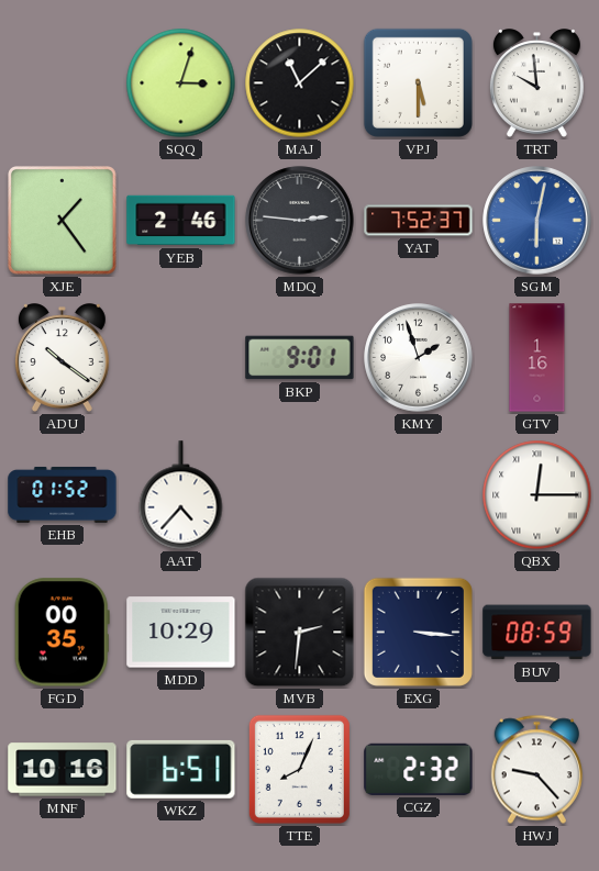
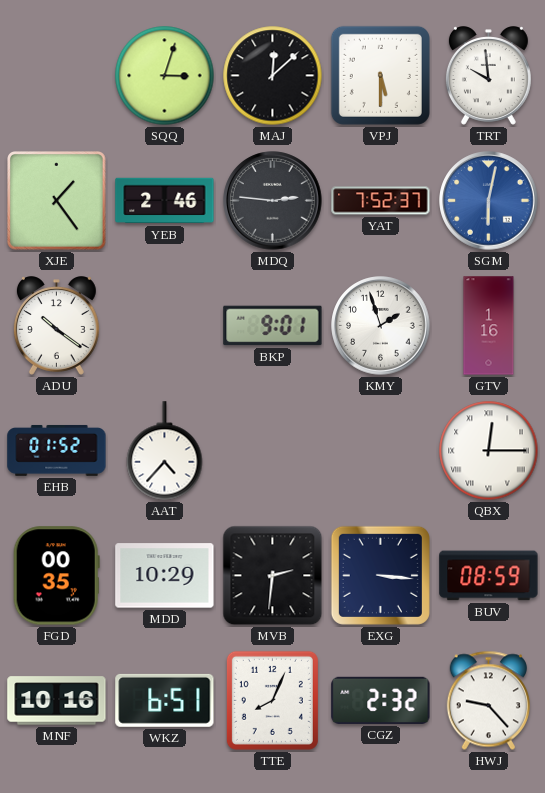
MAJ: 11:08 -> 12:08 (273, 76)
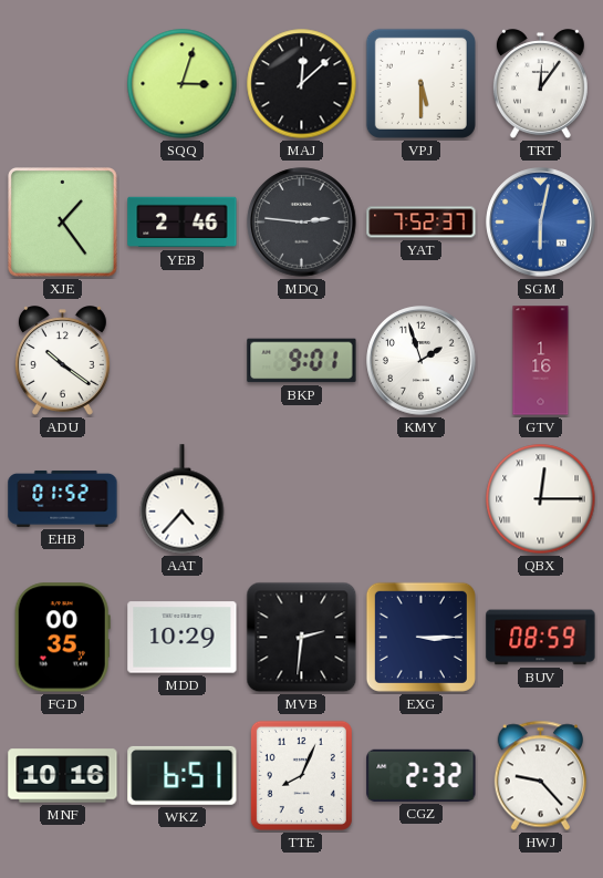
TRT: 9:59 -> 12:06 (540, 84)
EXG: 3:16 -> 3:15 (420, 637)
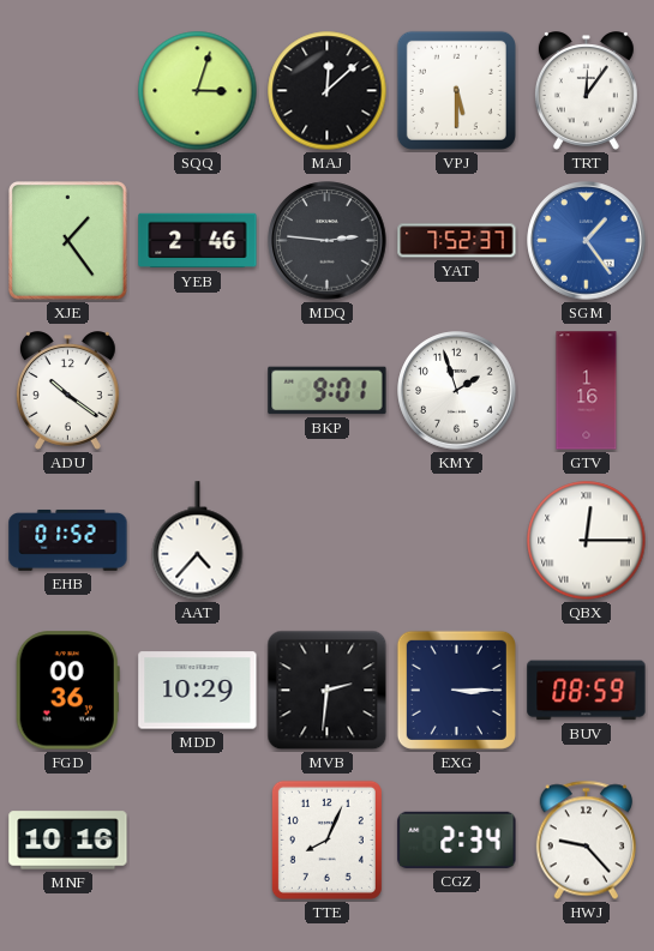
SGM: 6:02 -> 1:24 (587, 241)
FGD: 00:35 -> 00:36 (67, 691)
WKZ: 6:51 -> none (183, 775)
CGZ: 2:32 -> 2:34 (457, 839)
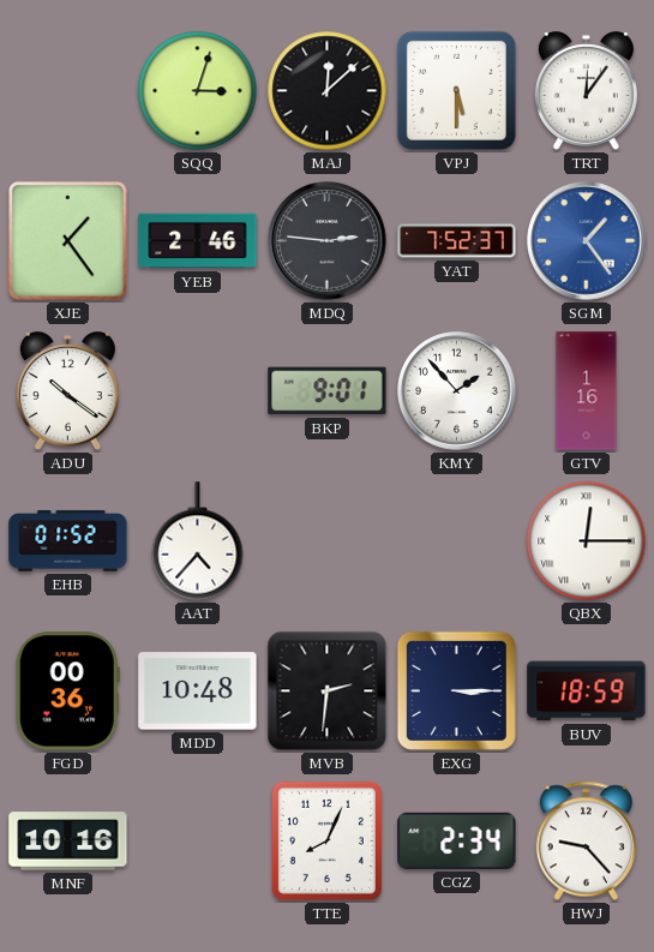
KMY: 1:57 -> 1:53 (457, 391)
MDD: 10:29 -> 10:48 (198, 691)
BUV: 08:59 -> 18:59 (587, 691)
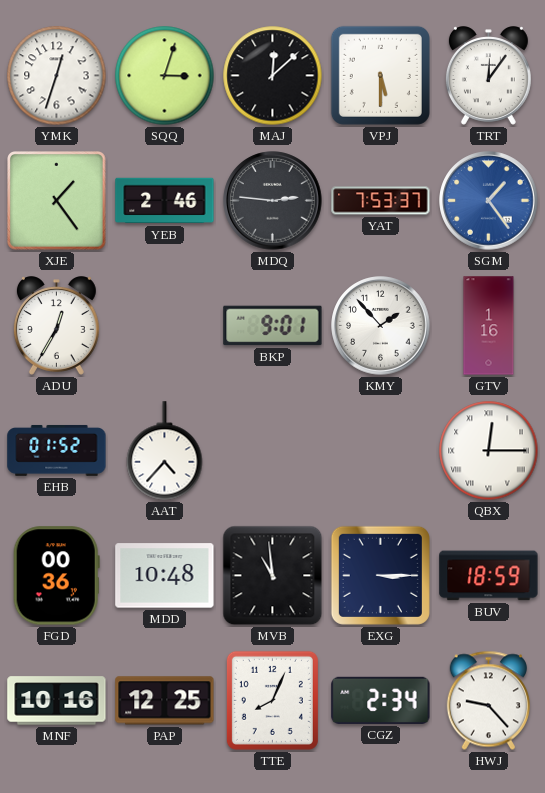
YMK: none -> 12:33 (57, 76)
YAT: 7:52 -> 7:53 (381, 201)
ADU: 10:21 -> 12:35 (56, 326)
MVB: 2:31 -> 10:59 (273, 576)
PAP: none -> 12:25 (165, 701)
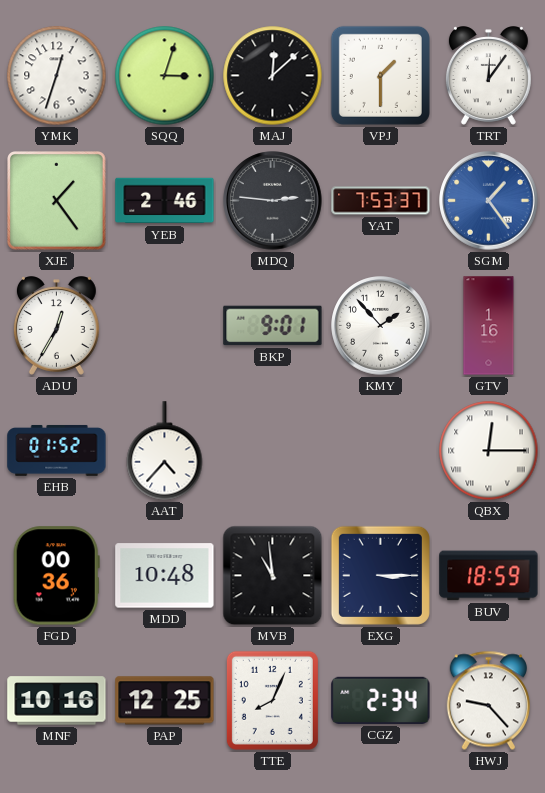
VPJ: 5:30 -> 1:30 (380, 75)
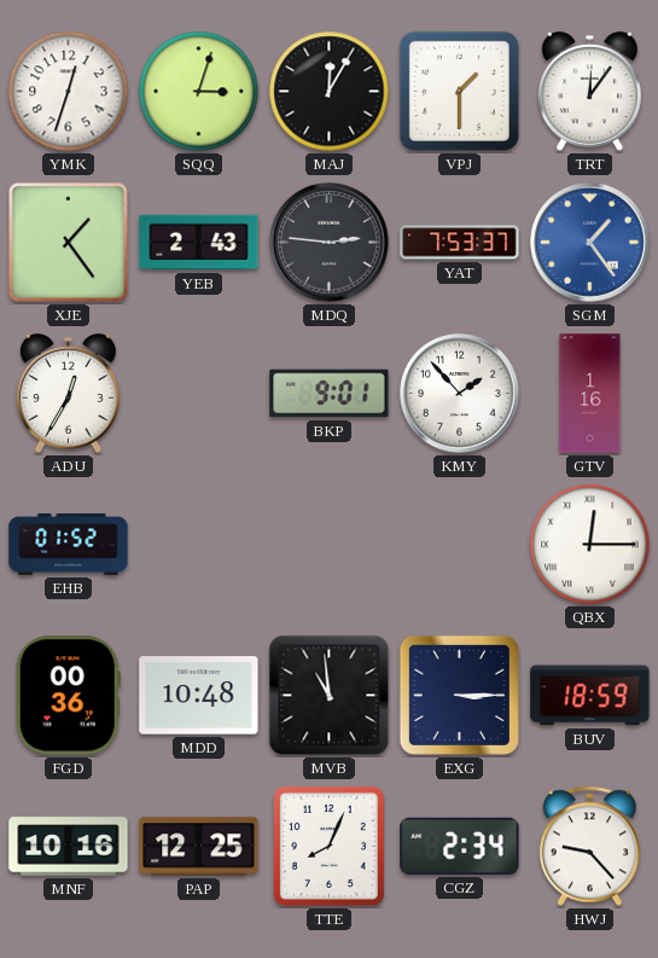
MAJ: 12:08 -> 12:05 (330, 92)
YEB: 2:46 -> 2:43 (199, 243)
AAT: 4:37 -> none (165, 451)
